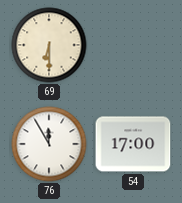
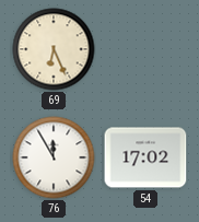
69: 6:30 -> 6:26 (54, 49)
54: 17:00 -> 17:02 (145, 157)
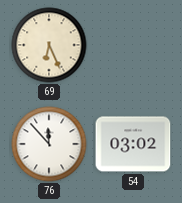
76: 11:55 -> 11:53 (49, 144)
54: 17:02 -> 03:02 (133, 144)
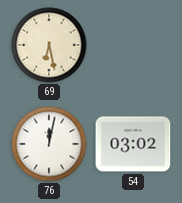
69: 6:26 -> 6:28 (49, 45)
76: 11:53 -> 12:02 (49, 144)
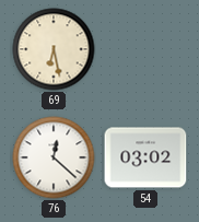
76: 12:02 -> 12:22 (54, 157)
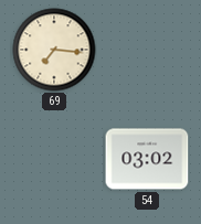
69: 6:28 -> 7:16 (54, 50)
76: 12:22 -> none (54, 157)
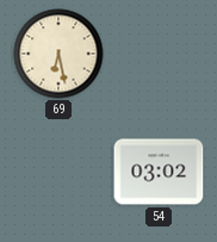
69: 7:16 -> 6:28 (58, 54)
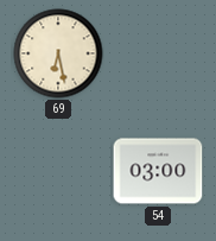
54: 03:02 -> 03:00 (158, 171)
